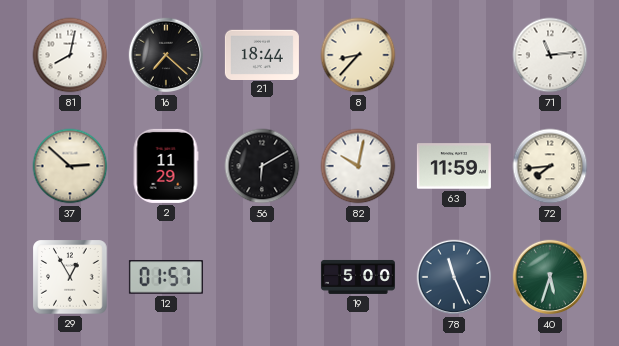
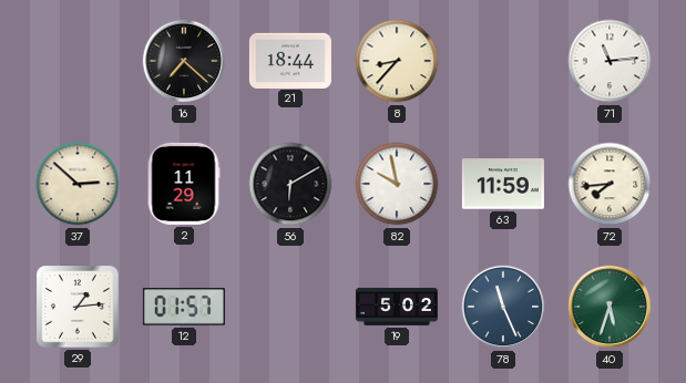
81: 8:02 -> none (70, 55)
82: 10:02 -> 9:58 (397, 184)
29: 12:55 -> 1:14 (78, 307)
19: 5:00 -> 5:02 (397, 307)
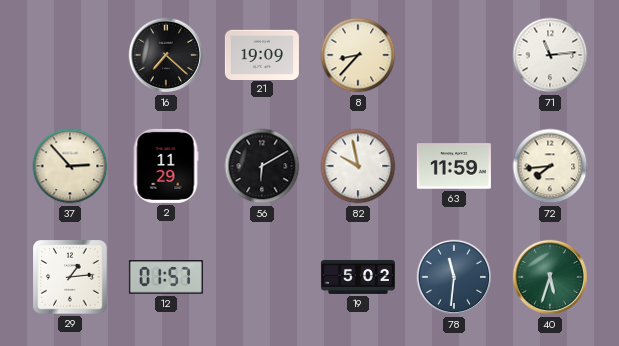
21: 18:44 -> 19:09 (262, 54)
37: 2:52 -> 2:53 (70, 166)
78: 11:26 -> 11:31 (454, 277)
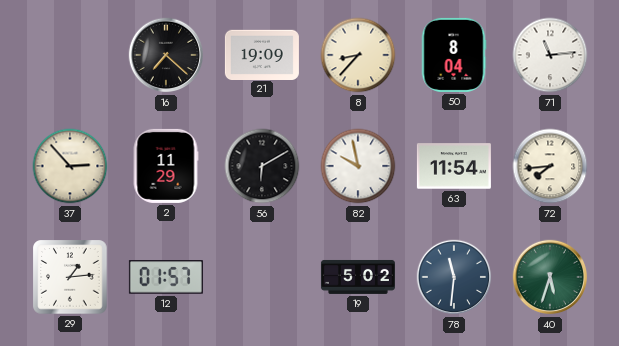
50: none -> 8:04 (454, 55)
63: 11:59 -> 11:54 (454, 166)
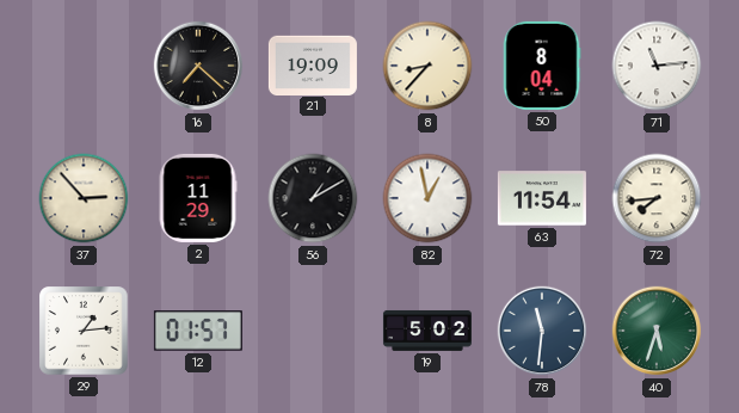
56: 6:10 -> 1:10 (313, 198)
82: 9:58 -> 12:58 (427, 198)
